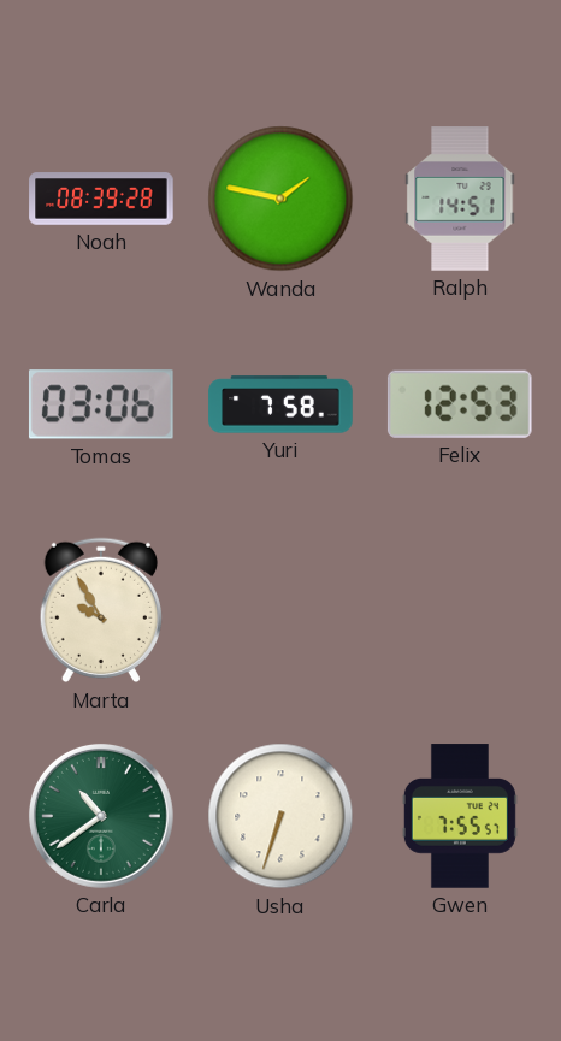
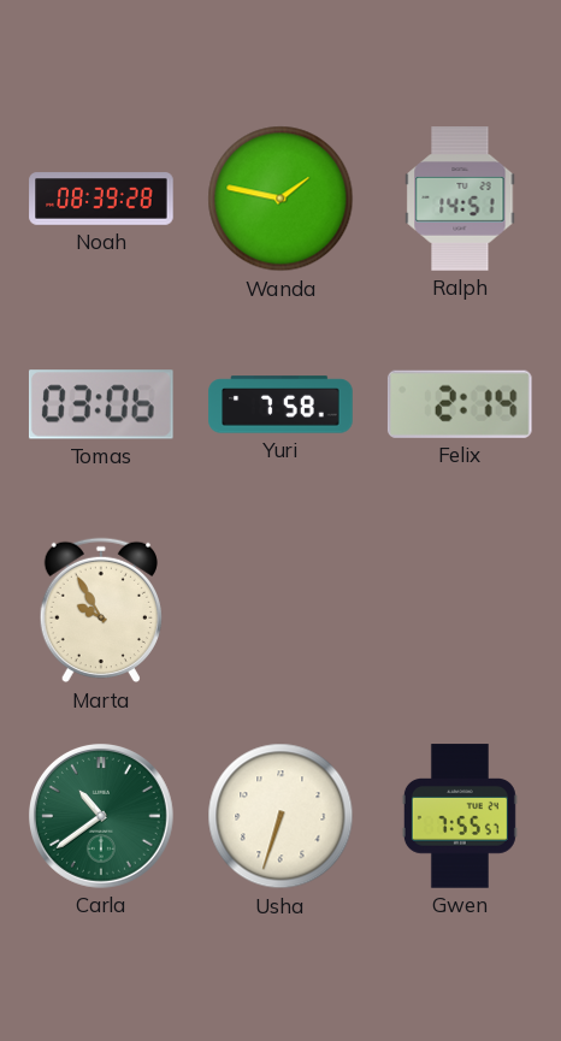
Felix: 12:53 -> 2:14 (460, 404)
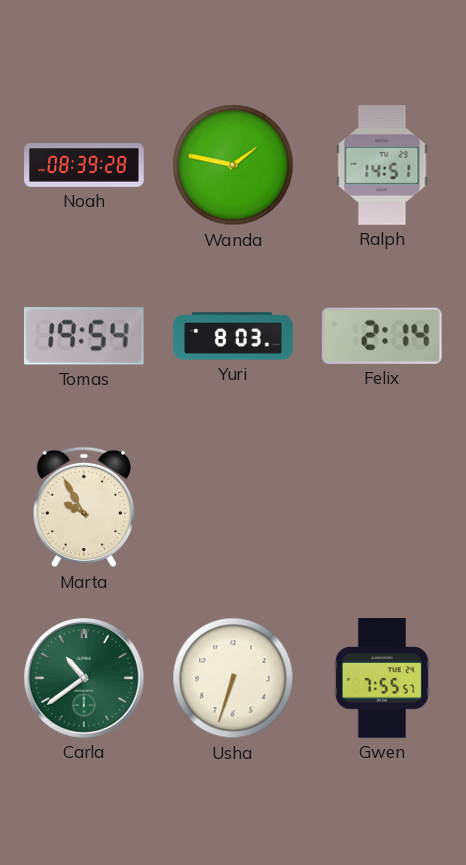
Tomas: 03:06 -> 19:54 (84, 336)
Yuri: 7:58 -> 8:03 (233, 336)
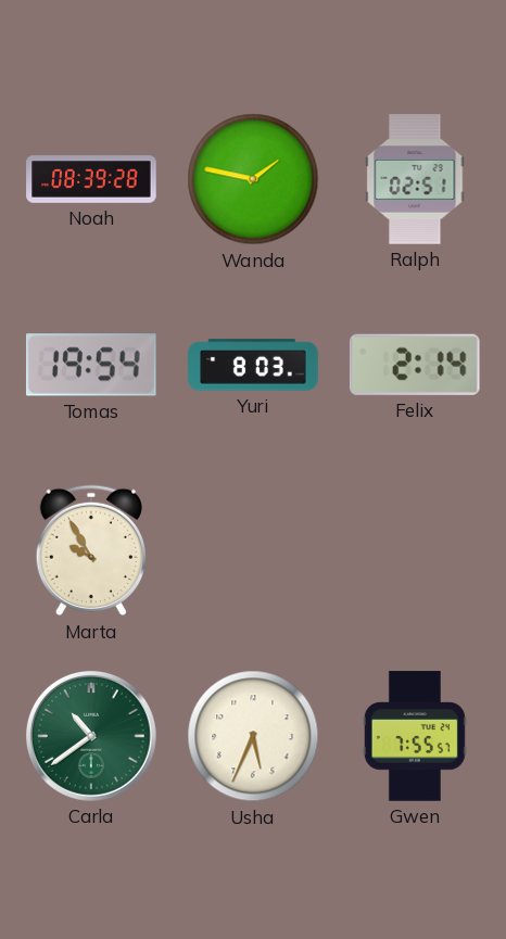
Ralph: 14:51 -> 02:51 (415, 179)
Usha: 6:33 -> 5:34 (253, 736)
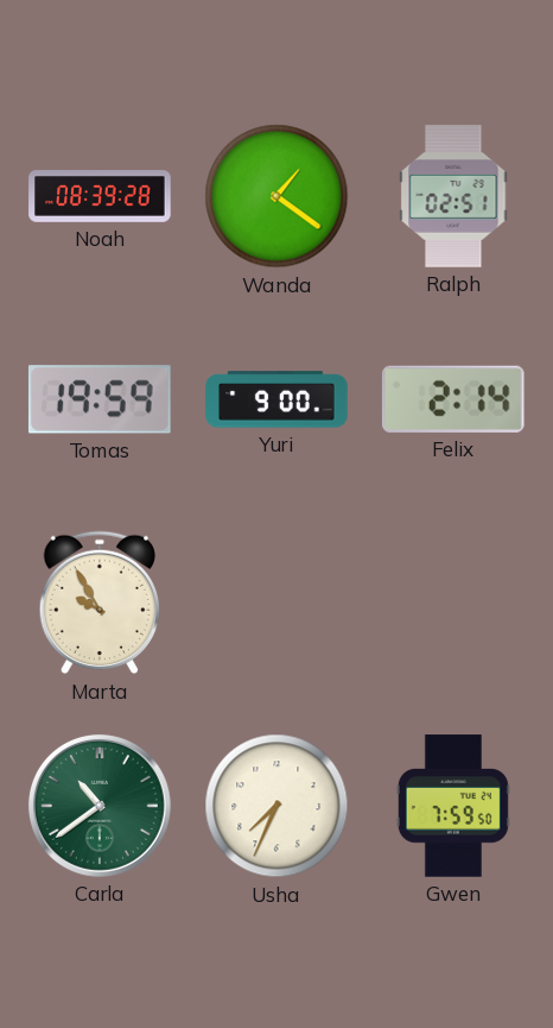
Wanda: 1:47 -> 1:21 (276, 196)
Tomas: 19:54 -> 19:59 (100, 399)
Yuri: 8:03 -> 9:00 (276, 399)
Usha: 5:34 -> 7:34 (276, 806)
Gwen: 7:55 -> 7:59 (453, 806)
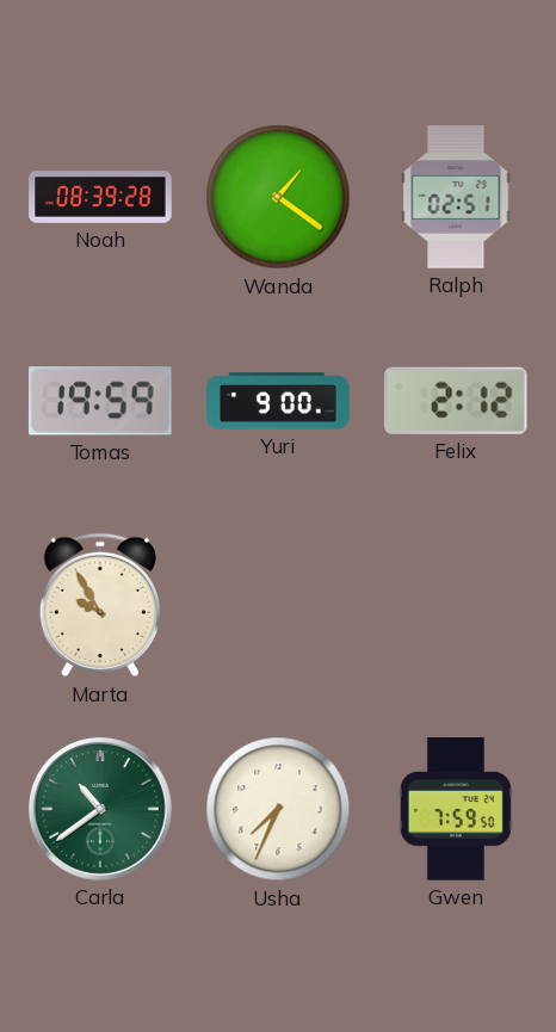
Felix: 2:14 -> 2:12 (456, 401)
